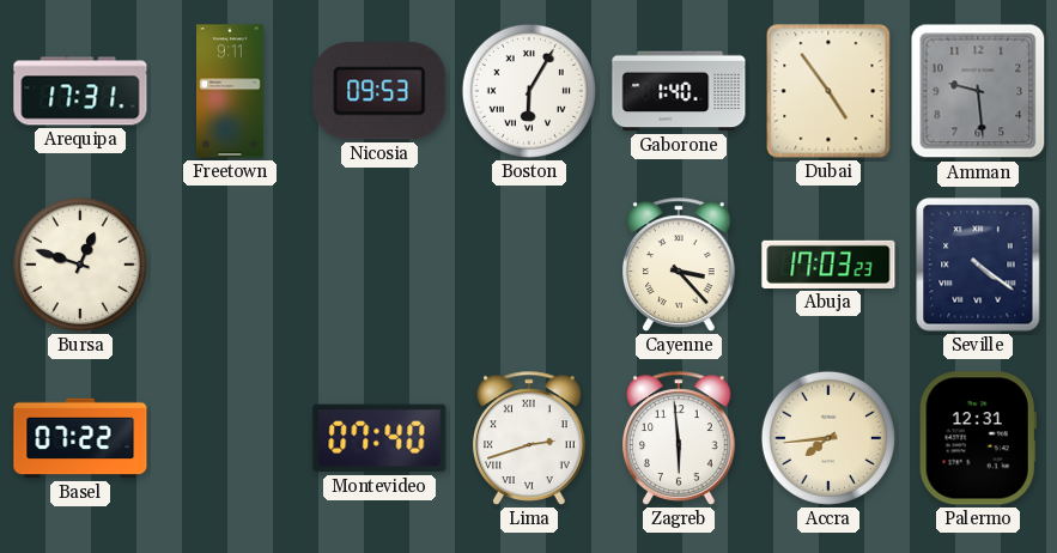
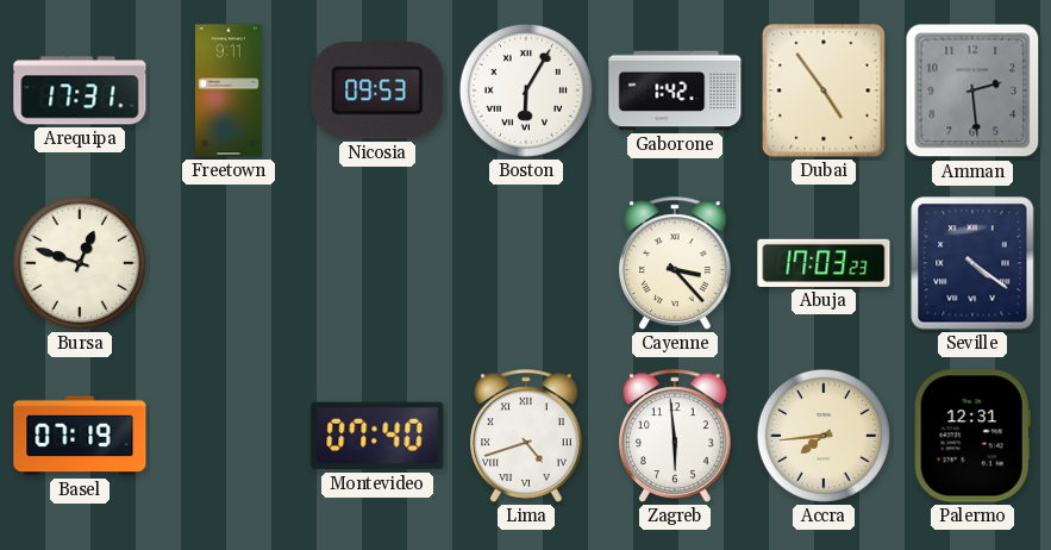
Gaborone: 1:40 -> 1:42 (675, 90)
Amman: 9:29 -> 2:29 (972, 90)
Basel: 07:22 -> 07:19 (80, 436)
Lima: 2:42 -> 4:42 (527, 436)
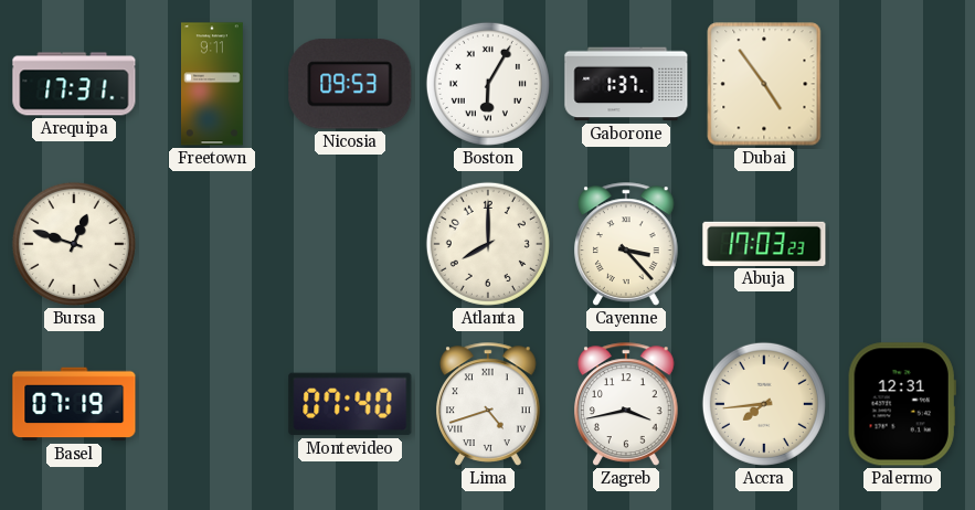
Gaborone: 1:42 -> 1:37 (626, 84)
Amman: 2:29 -> none (972, 90)
Atlanta: none -> 8:00 (488, 244)
Seville: 4:21 -> none (972, 263)
Zagreb: 5:59 -> 3:43 (627, 404)
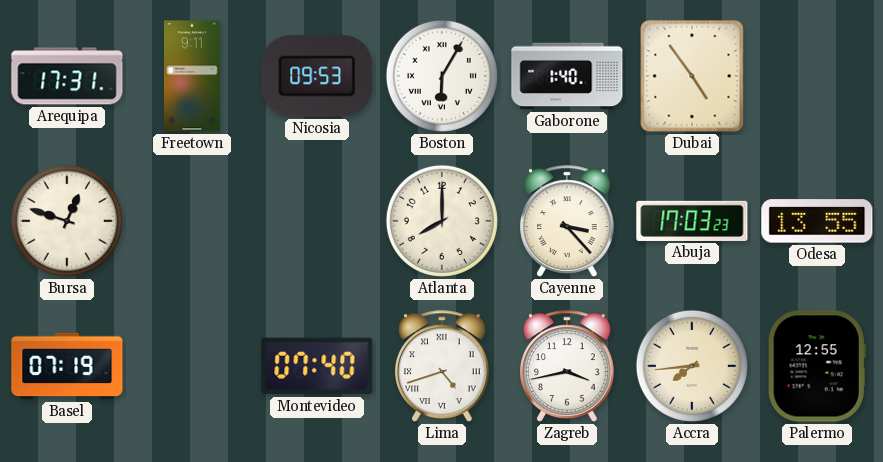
Gaborone: 1:37 -> 1:40 (567, 76)
Odesa: none -> 13:55 (817, 221)
Palermo: 12:31 -> 12:55 (817, 366)
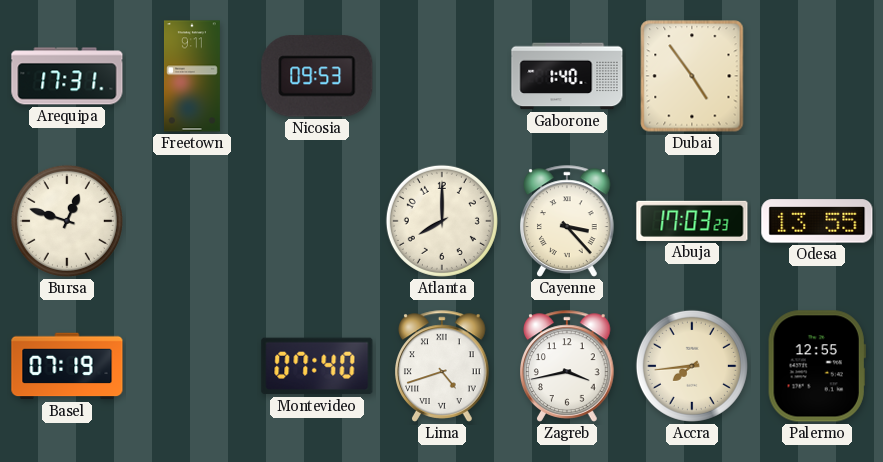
Boston: 6:05 -> none (442, 76)
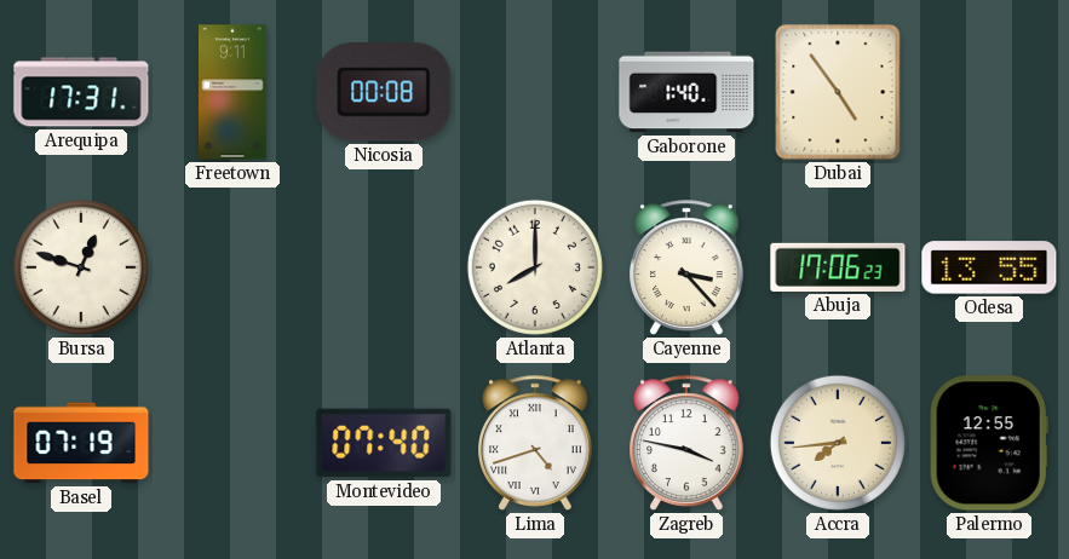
Nicosia: 09:53 -> 00:08 (384, 92)
Abuja: 17:03 -> 17:06 (838, 267)
Zagreb: 3:43 -> 3:47 (688, 443)
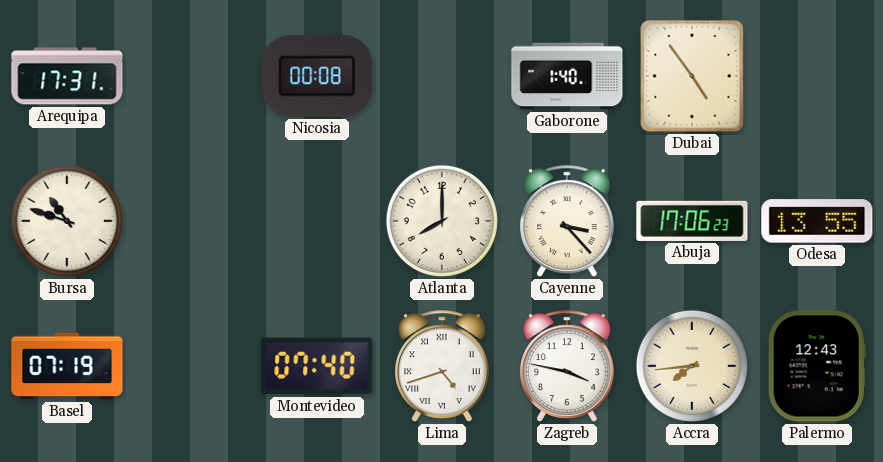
Freetown: 9:11 -> none (232, 92)
Bursa: 12:48 -> 10:48 (67, 221)
Palermo: 12:55 -> 12:43 (817, 366)
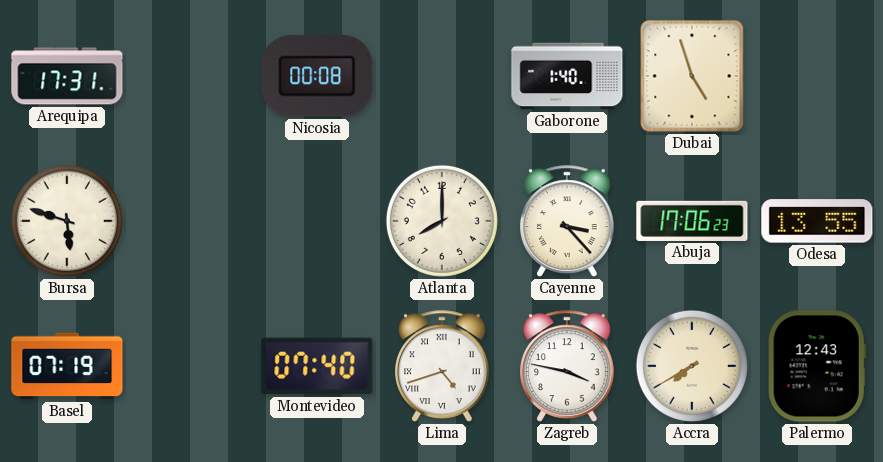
Dubai: 4:54 -> 4:57 (692, 76)
Bursa: 10:48 -> 5:48 (67, 221)
Accra: 7:44 -> 7:40 (692, 366)
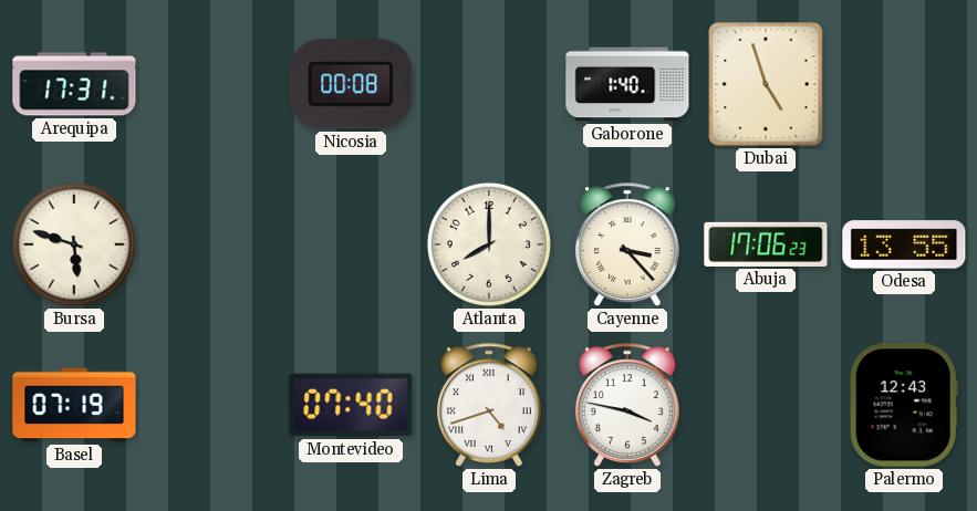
Accra: 7:40 -> none (692, 366)
